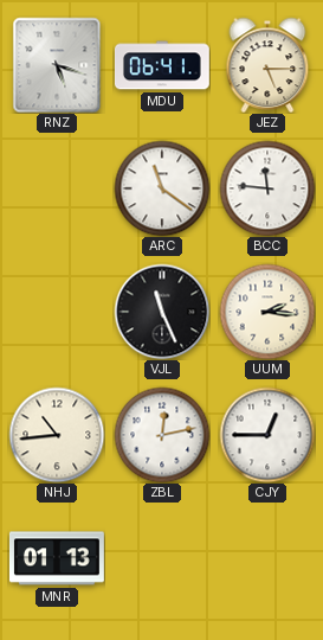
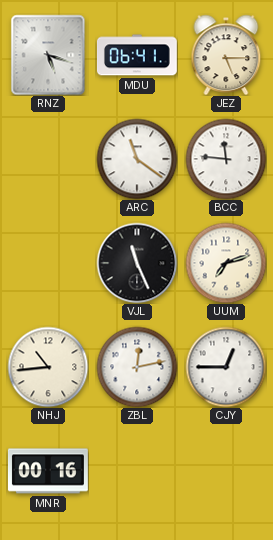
UUM: 2:16 -> 7:12 (226, 263)
MNR: 01:13 -> 00:16 (48, 471)
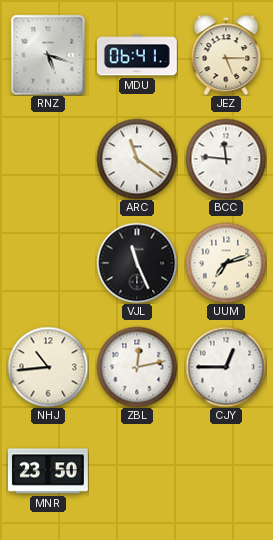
MNR: 00:16 -> 23:50 (48, 471)
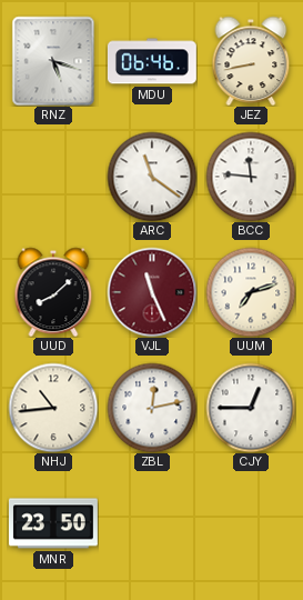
MDU: 06:41 -> 06:46 (152, 61)
JEZ: 5:15 -> 8:43 (251, 61)
UUD: none -> 8:08 (53, 292)
VJL dial: black -> burgundy (152, 292)
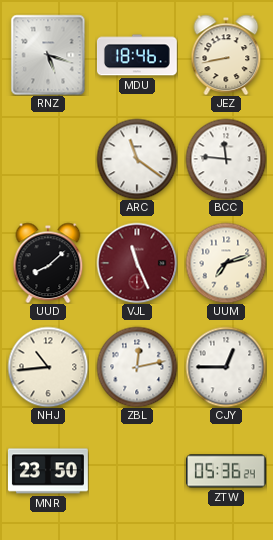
MDU: 06:46 -> 18:46 (137, 55)
ZTW: none -> 05:36 (226, 471)
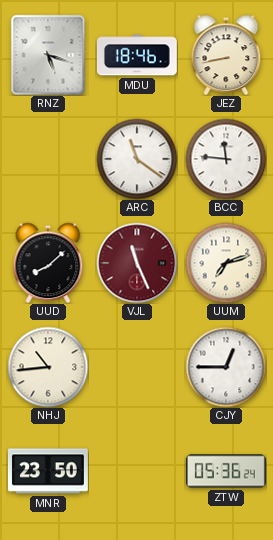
ZBL: 12:13 -> none (137, 367)
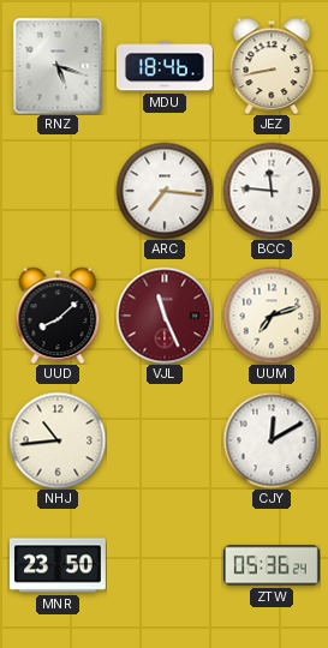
ARC: 11:21 -> 7:16 (165, 191)
CJY: 12:45 -> 12:10 (272, 440)
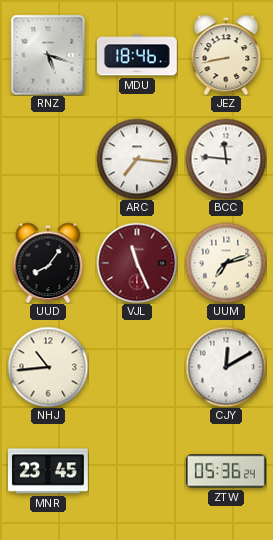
UUD: 8:08 -> 8:06 (48, 263)
MNR: 23:50 -> 23:45 (48, 471)
